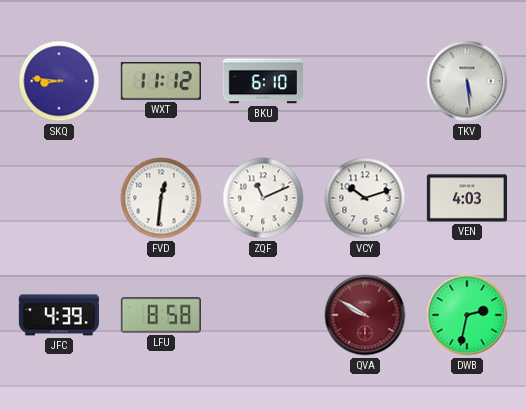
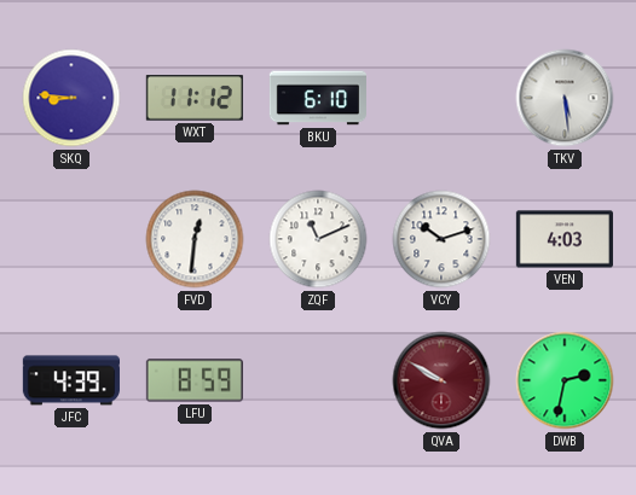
LFU: 8:58 -> 8:59 (195, 380)
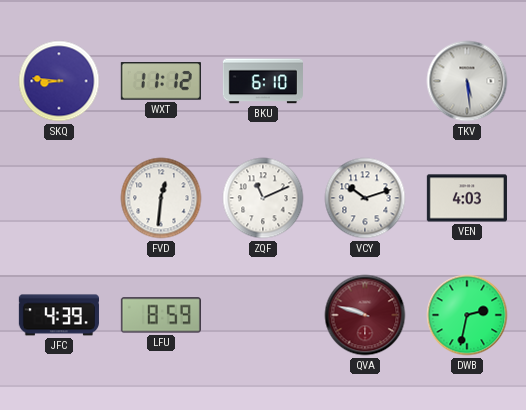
QVA: 9:50 -> 9:48 (365, 315)
